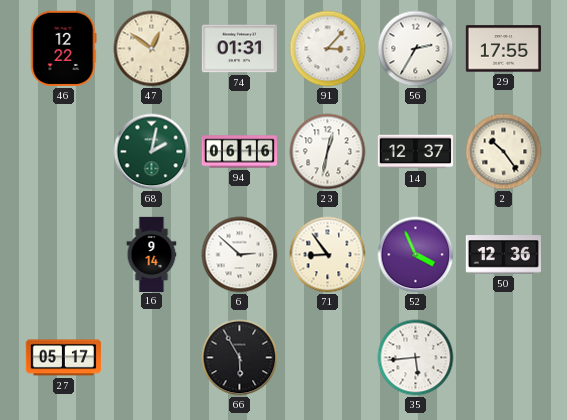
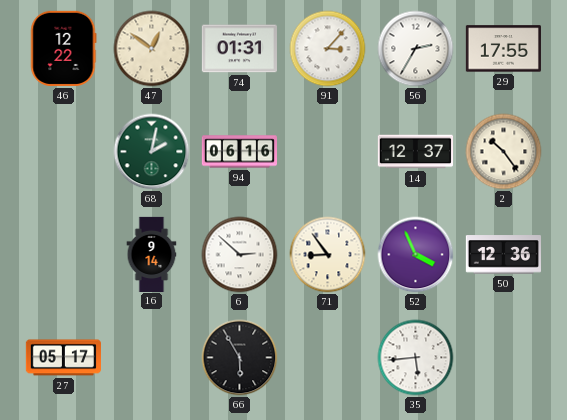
23: 12:32 -> none (328, 152)
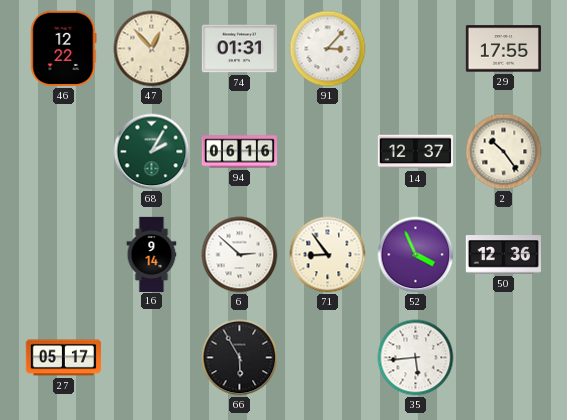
47: 12:51 -> 12:53 (152, 49)
56: 2:35 -> none (416, 49)
68: 2:02 -> 2:05 (152, 152)
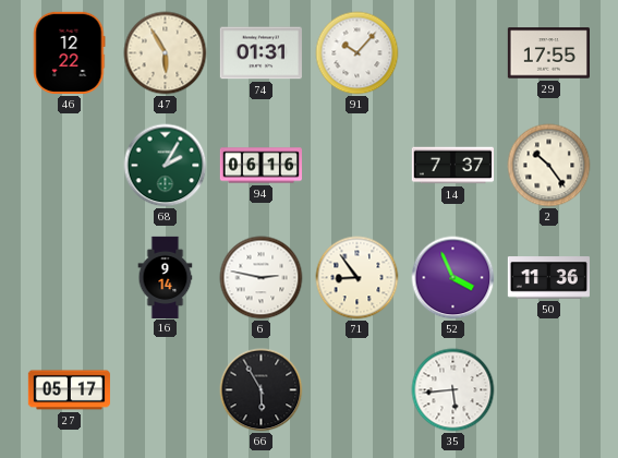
47: 12:53 -> 5:55 (166, 53)
91: 3:07 -> 10:07 (358, 53)
14: 12:37 -> 7:37 (452, 166)
6: 2:52 -> 2:47 (262, 278)
50: 12:36 -> 11:36 (548, 278)
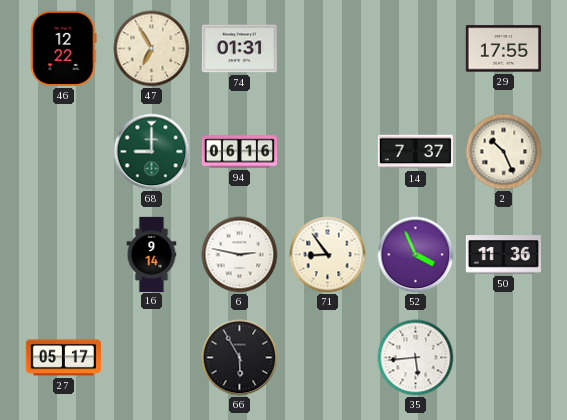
47: 5:55 -> 6:55 (152, 49)
91: 10:07 -> none (358, 53)
68: 2:05 -> 9:00 (152, 152)
2: 10:24 -> 10:26 (504, 152)
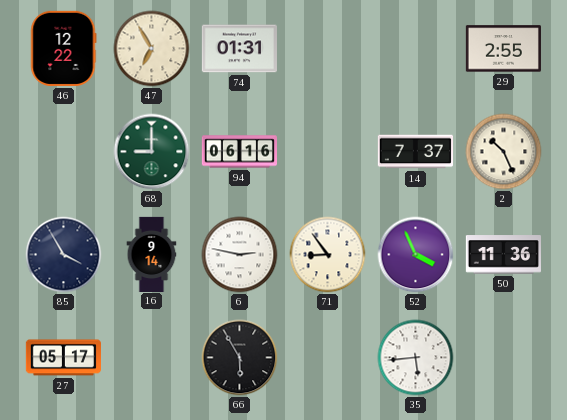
29: 17:55 -> 2:55 (503, 49)
85: none -> 3:55 (64, 255)
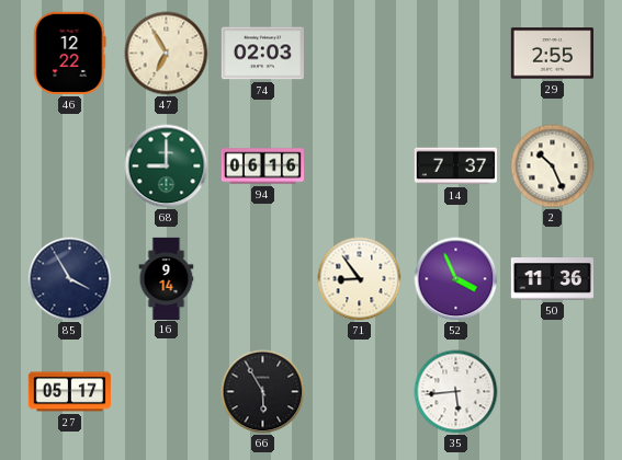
74: 01:31 -> 02:03 (262, 54)
6: 2:47 -> none (240, 255)
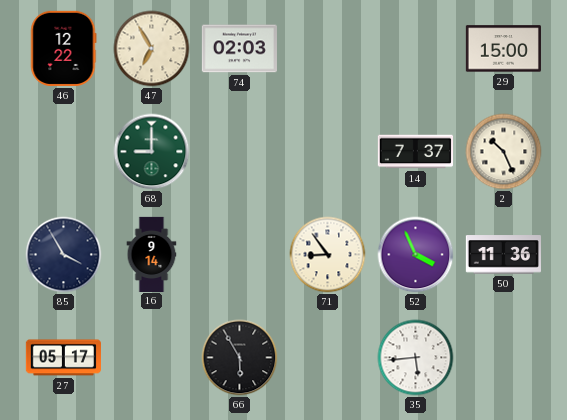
29: 2:55 -> 15:00 (503, 49)
94: 06:16 -> none (262, 166)
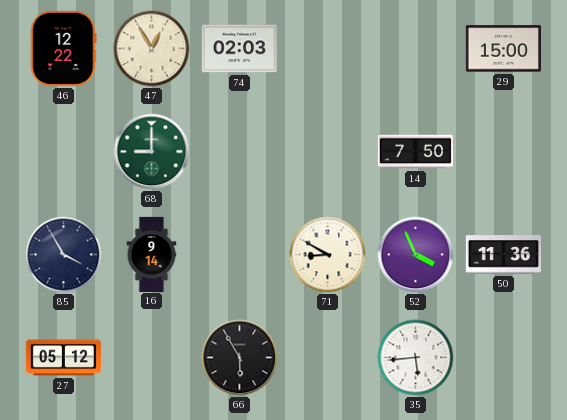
47: 6:55 -> 12:55 (152, 49)
14: 7:37 -> 7:50 (415, 152)
2: 10:26 -> none (504, 152)
71: 8:54 -> 8:50 (328, 255)
27: 05:17 -> 05:12 (63, 358)
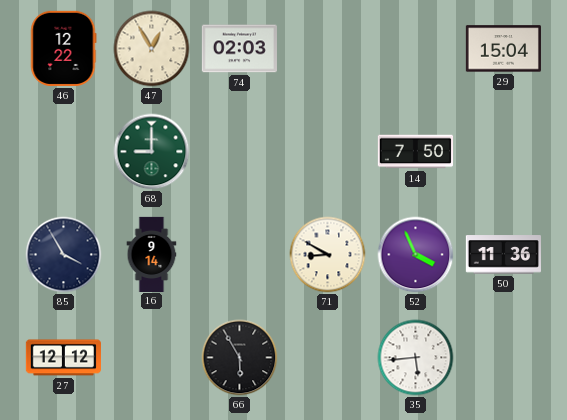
29: 15:00 -> 15:04 (503, 49)
27: 05:12 -> 12:12 (63, 358)
